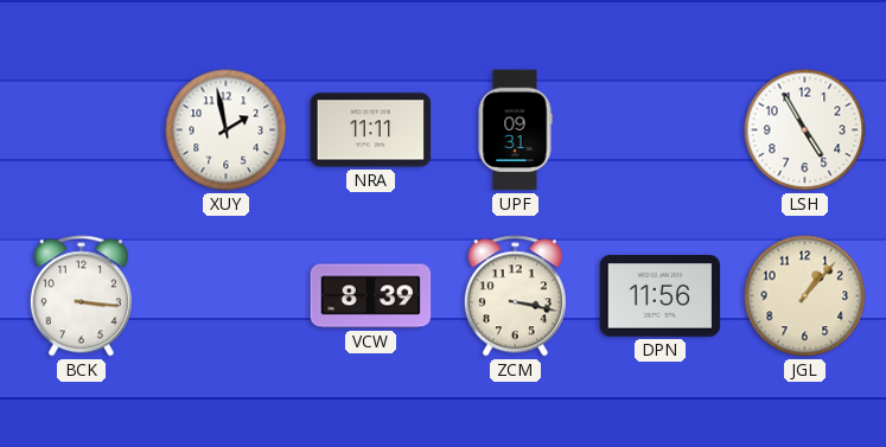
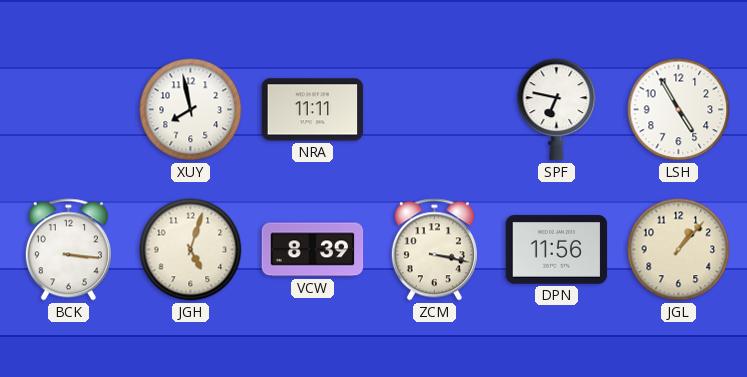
XUY: 1:58 -> 7:58 (191, 110)
UPF: 09:31 -> none (515, 130)
SPF: none -> 6:47 (557, 110)
JGH: none -> 5:03 (191, 250)
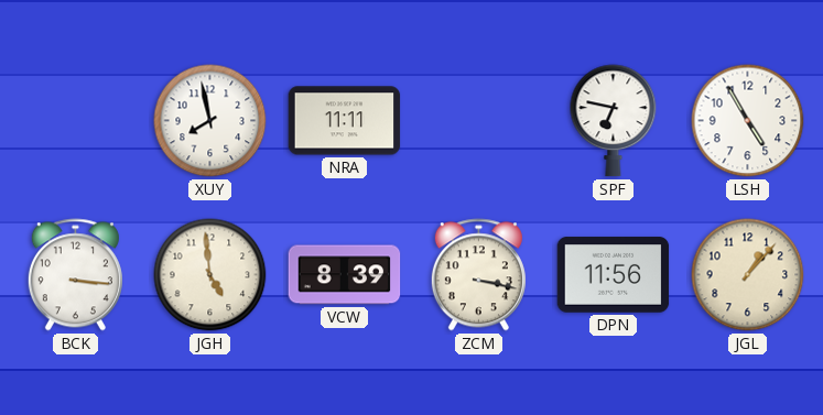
JGH: 5:03 -> 4:59 (210, 275)
